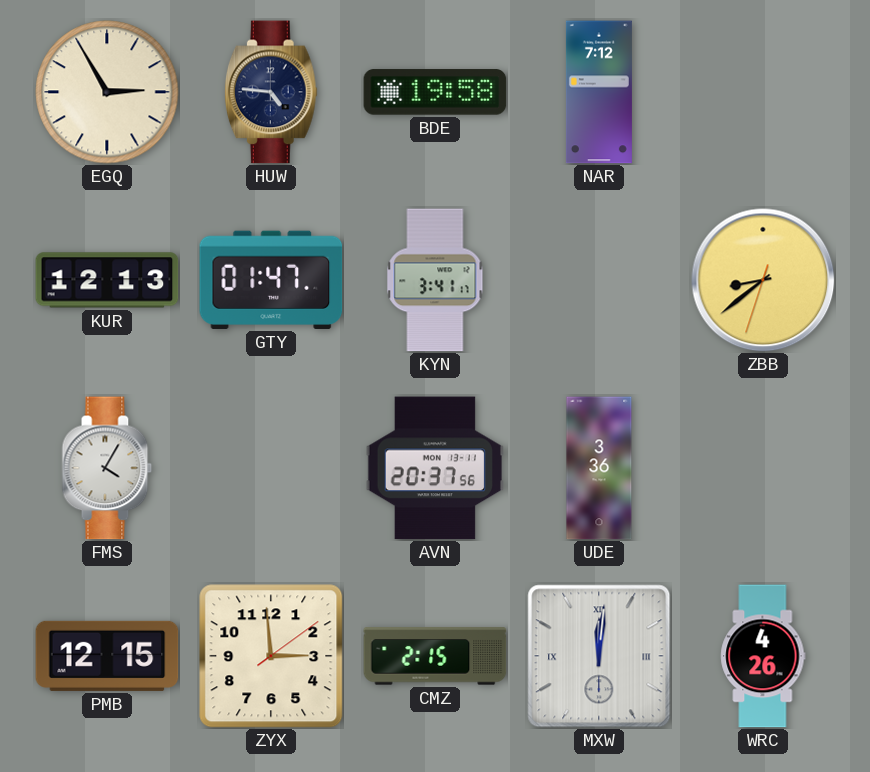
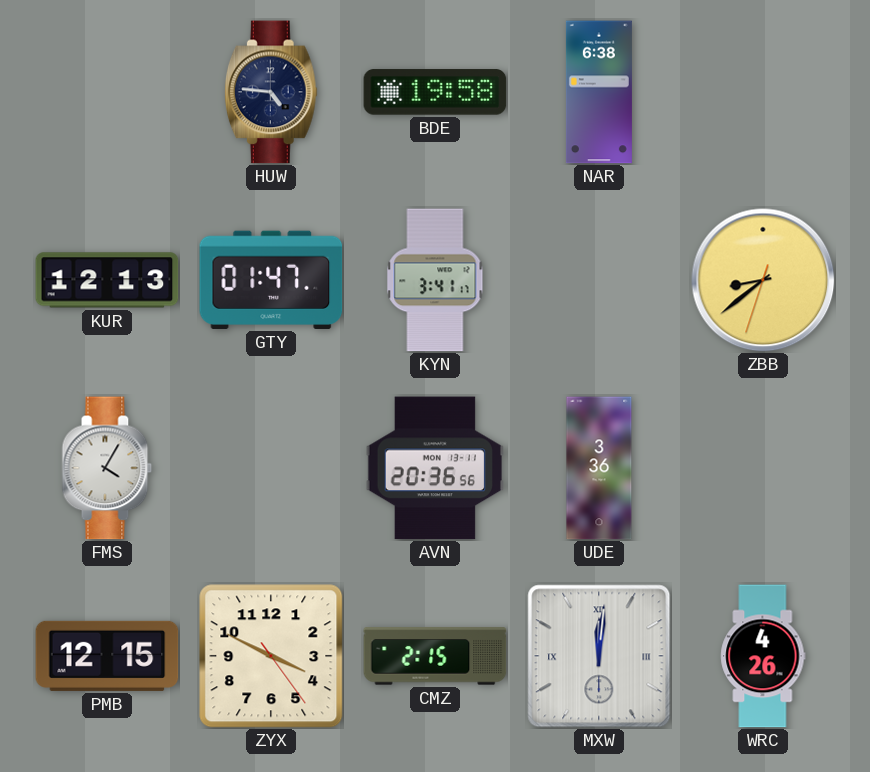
EGQ: 2:55 -> none (107, 92)
NAR: 7:12 -> 6:38 (599, 92)
AVN: 20:37 -> 20:36 (434, 468)
ZYX: 2:59 -> 3:49 (271, 656)
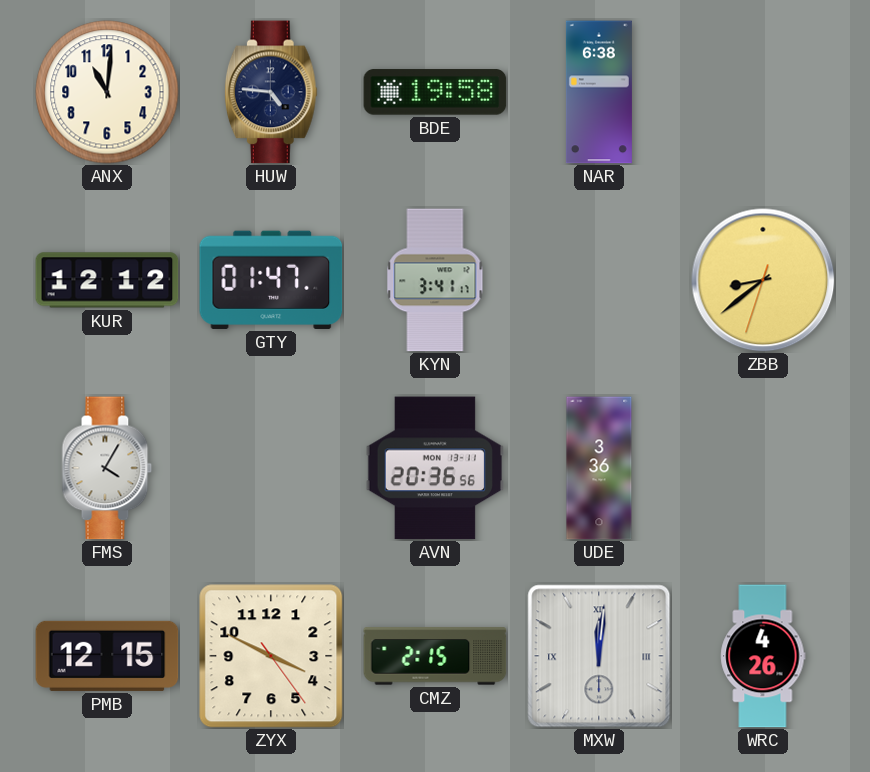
ANX: none -> 11:01 (107, 92)
KUR: 12:13 -> 12:12 (107, 280)
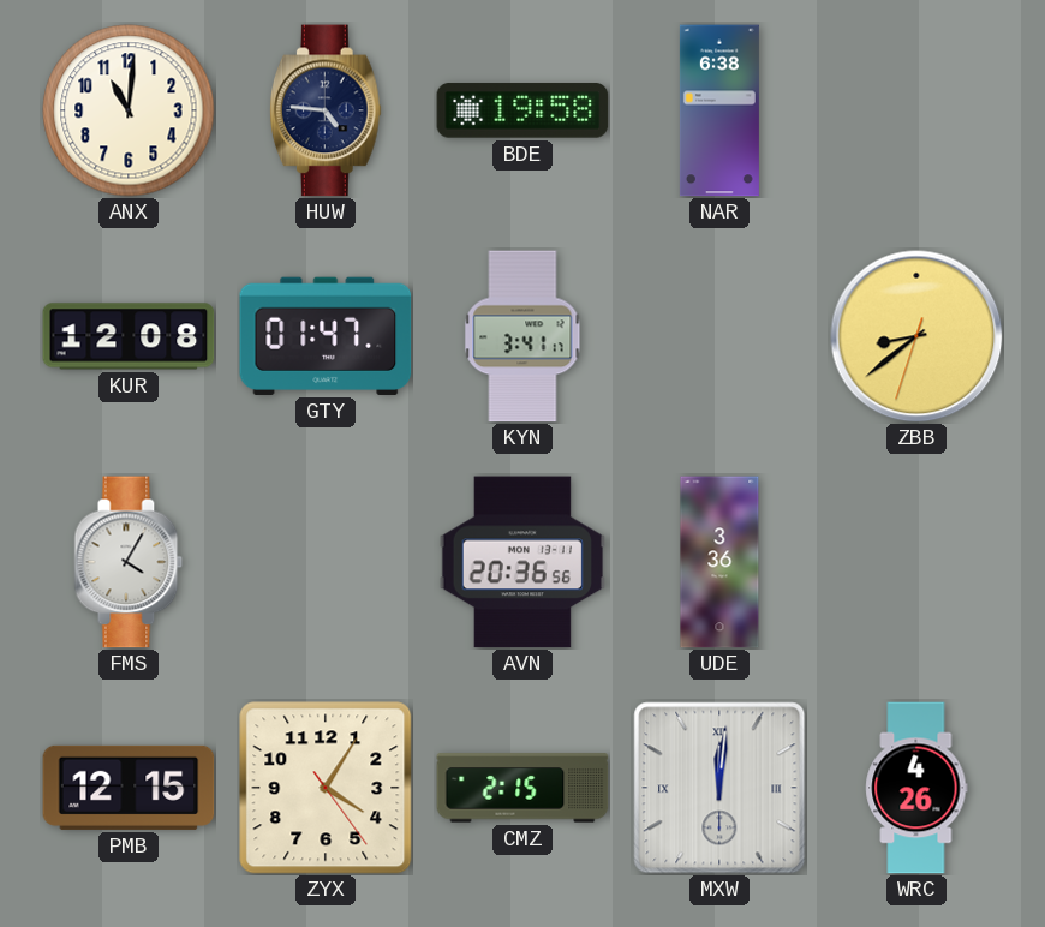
KUR: 12:12 -> 12:08 (129, 336)
ZYX: 3:49 -> 4:05 (326, 788)
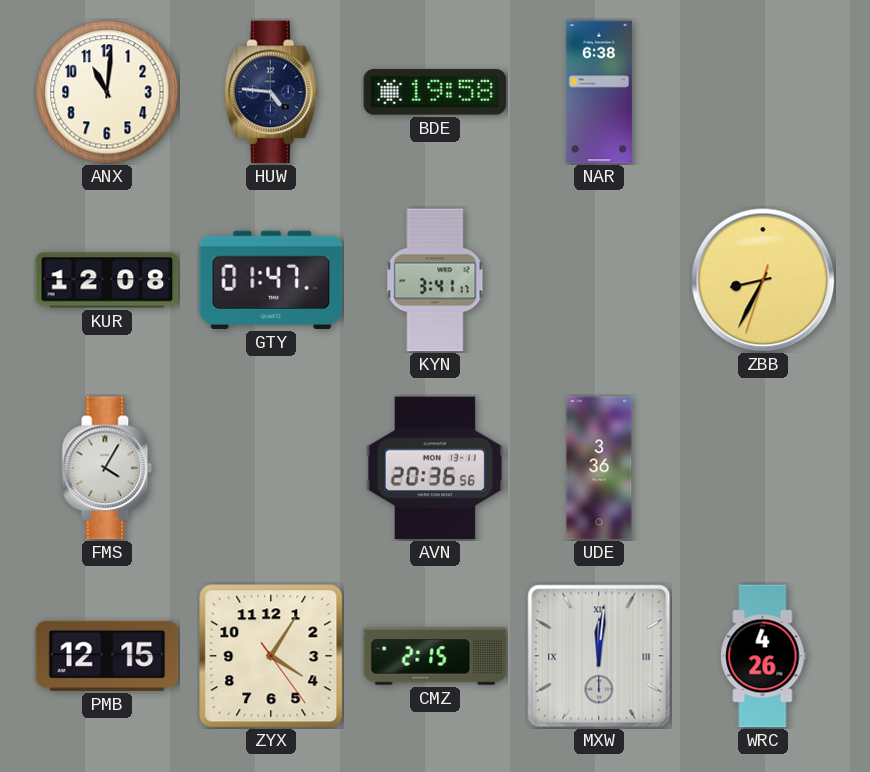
ZBB: 8:38 -> 8:34 (763, 280)
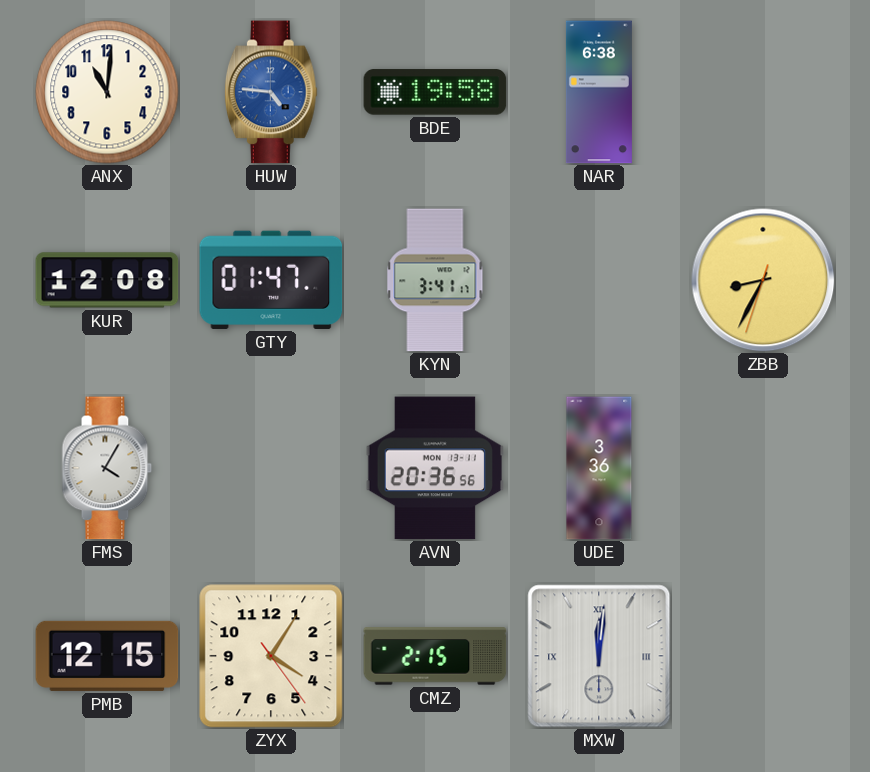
HUW dial: navy -> blue (271, 92)
WRC: 4:26 -> none (763, 656)
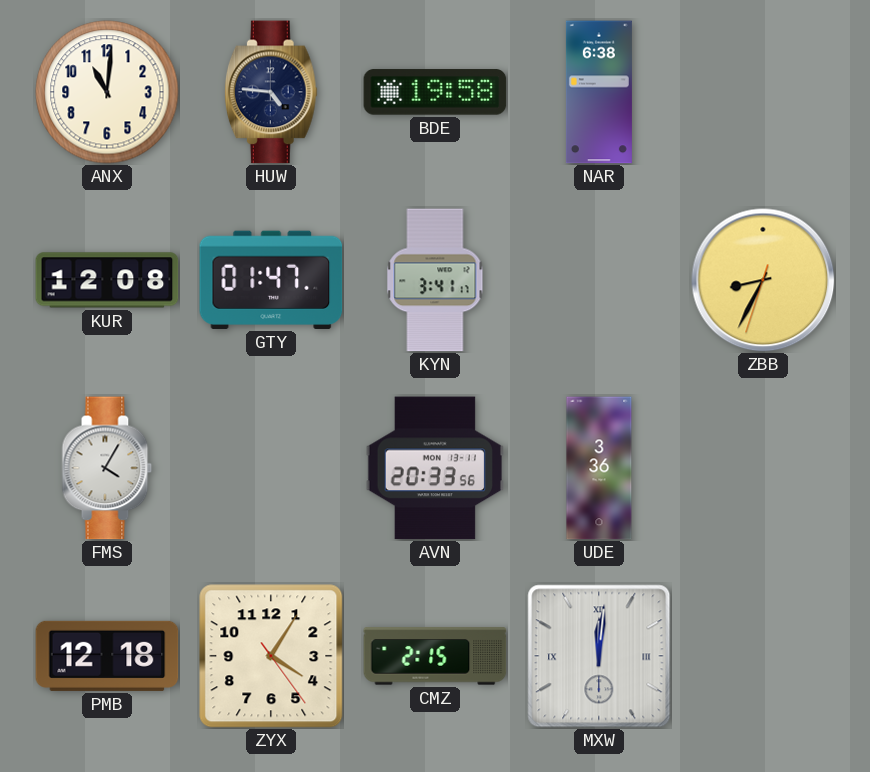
HUW dial: blue -> navy (271, 92)
AVN: 20:36 -> 20:33 (434, 468)
PMB: 12:15 -> 12:18 (107, 656)
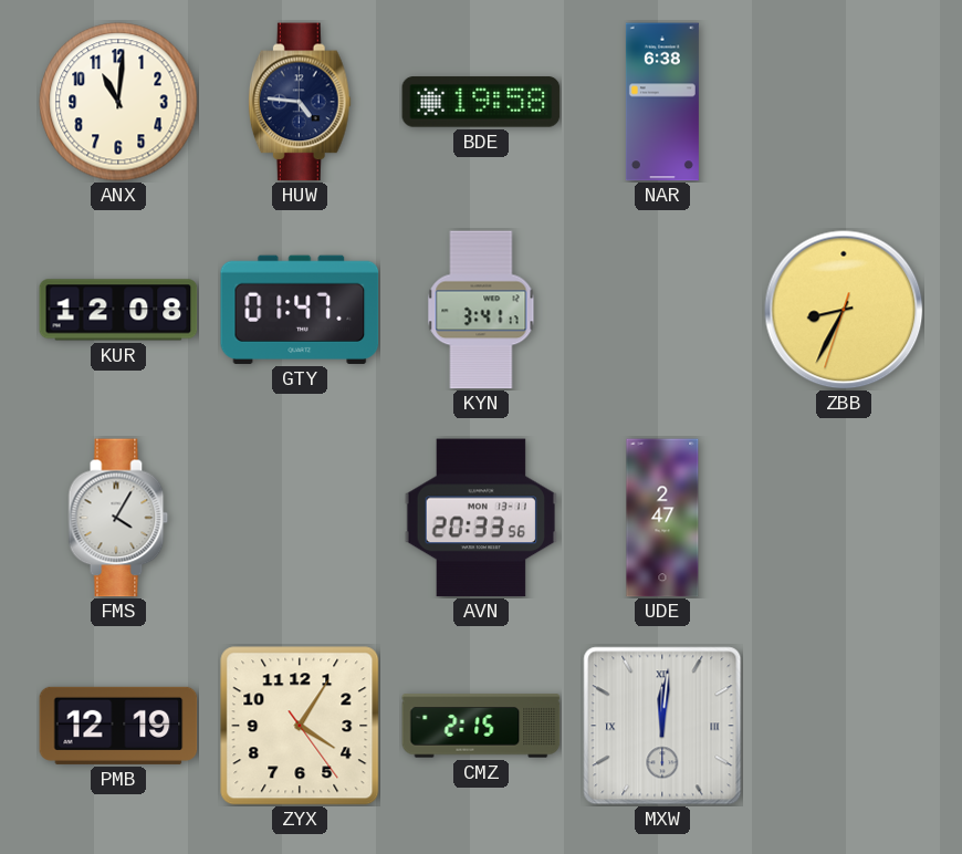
UDE: 3:36 -> 2:47 (662, 518)
PMB: 12:18 -> 12:19 (118, 726)
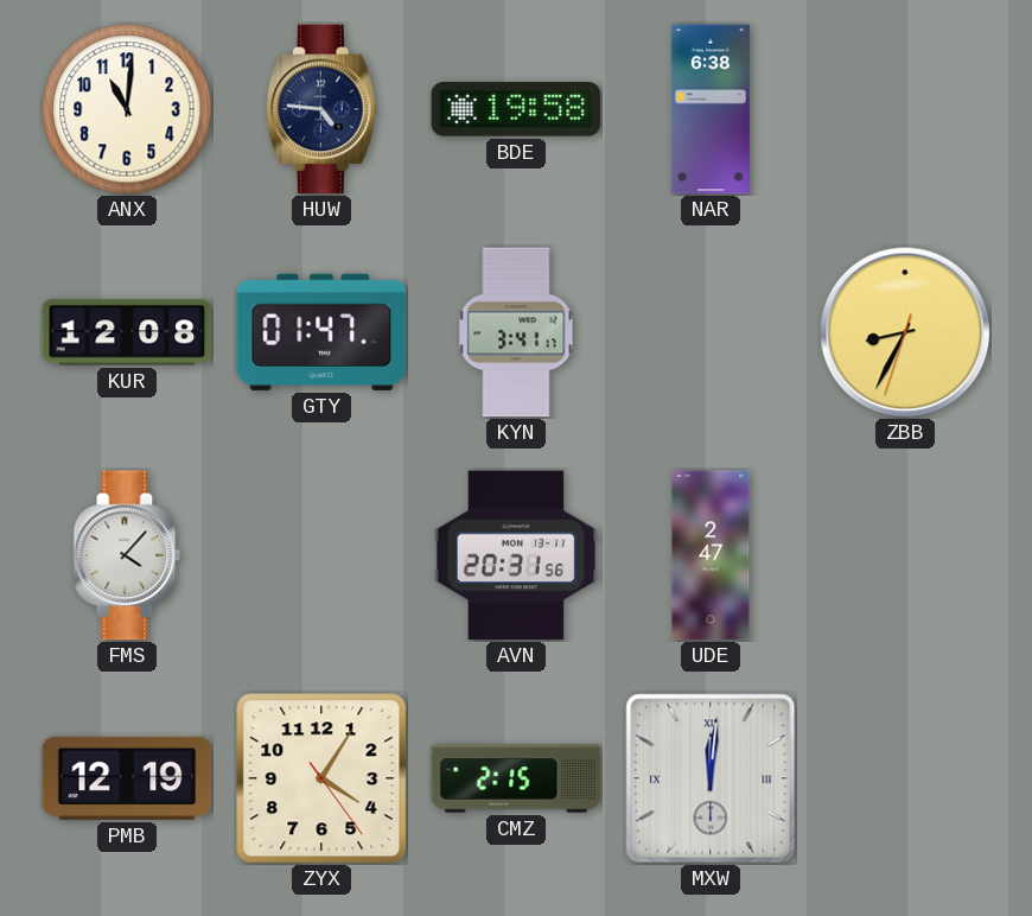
FMS: 4:05 -> 4:07 (127, 555)
AVN: 20:33 -> 20:31 (515, 555)
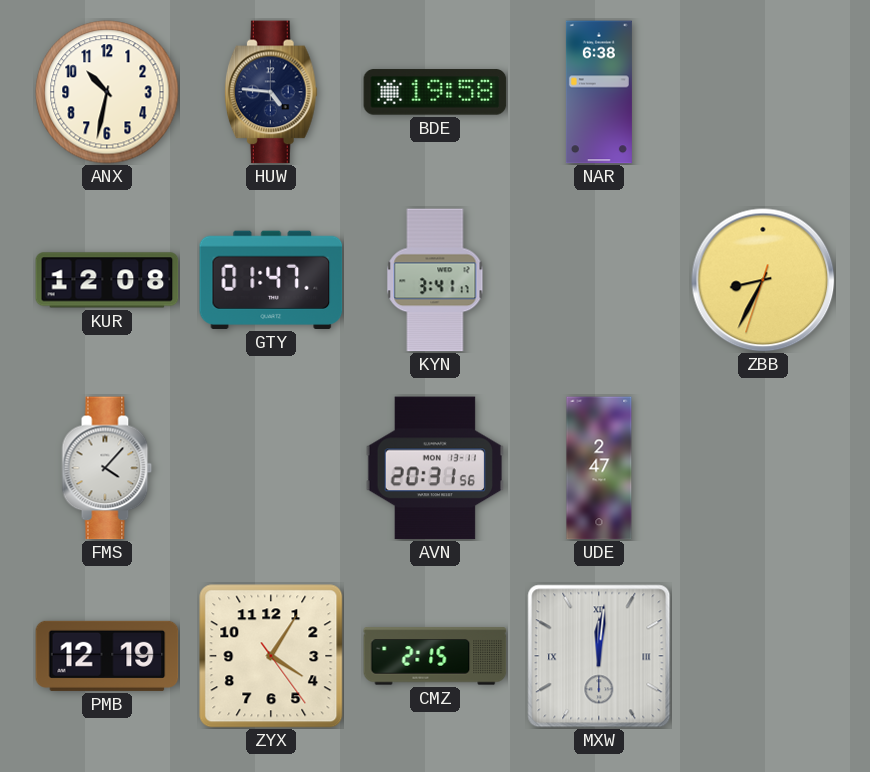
ANX: 11:01 -> 10:32 (107, 92)
